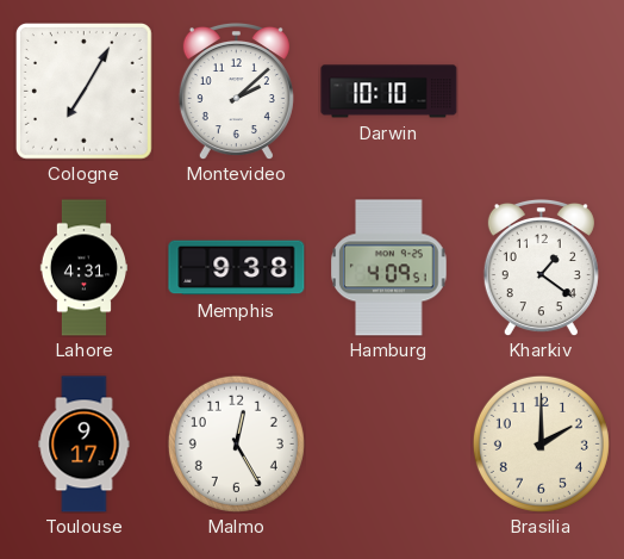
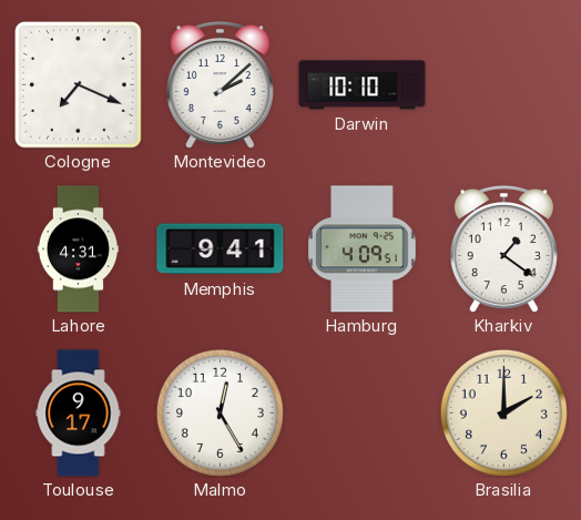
Cologne: 7:05 -> 7:19 (78, 84)
Memphis: 9:38 -> 9:41 (221, 249)
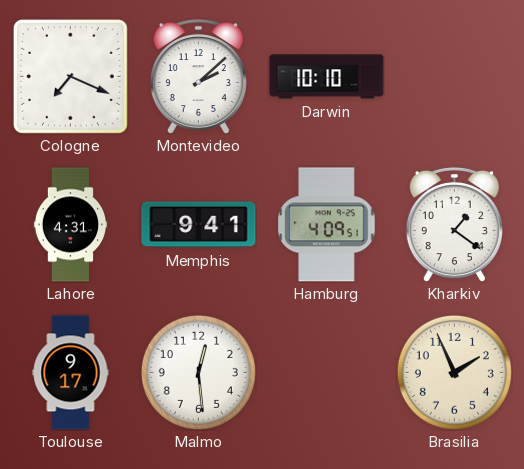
Malmo: 12:25 -> 12:29 (198, 372)
Brasilia: 2:00 -> 1:56 (454, 372)
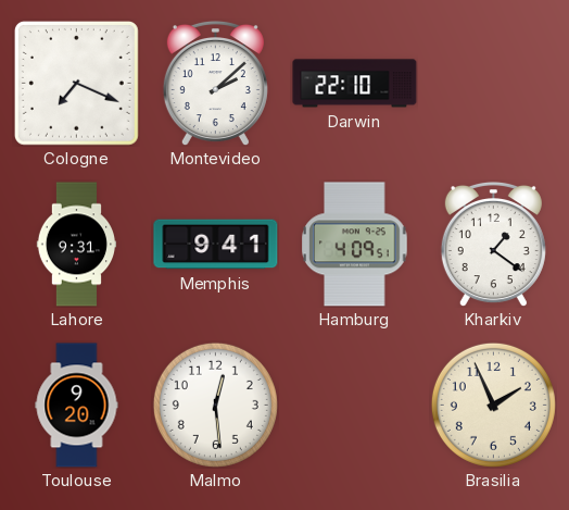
Darwin: 10:10 -> 22:10 (355, 84)
Lahore: 4:31 -> 9:31 (77, 245)
Toulouse: 9:17 -> 9:20 (77, 406)
